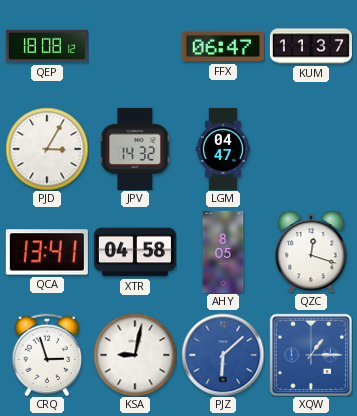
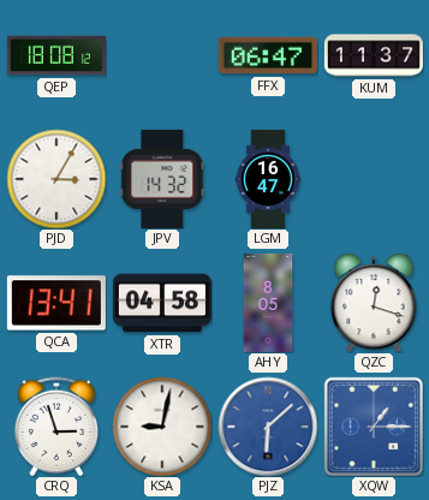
LGM: 04:47 -> 16:47 (268, 179)
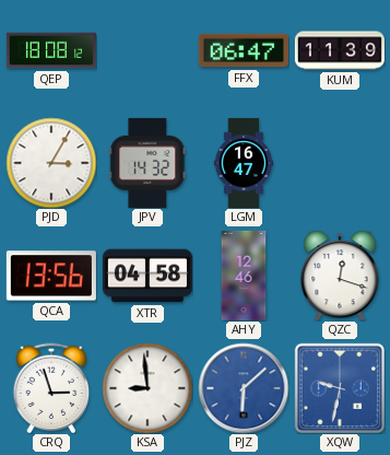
KUM: 11:37 -> 11:39 (340, 50)
QCA: 13:41 -> 13:56 (51, 276)
AHY: 8:05 -> 12:46 (244, 276)
KSA: 9:02 -> 8:59 (147, 388)
XQW: 1:15 -> 9:32 (339, 387)
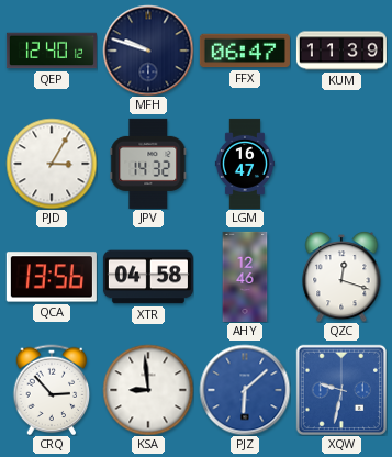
QEP: 18:08 -> 12:40 (52, 51)
MFH: none -> 9:48 (148, 51)
CRQ: 2:57 -> 2:53 (52, 390)
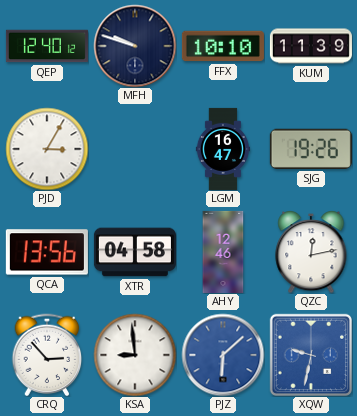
FFX: 06:47 -> 10:10 (223, 46)
JPV: 14:32 -> none (148, 164)
SJG: none -> 19:26 (311, 149)
QZC: 12:18 -> 12:13 (311, 252)
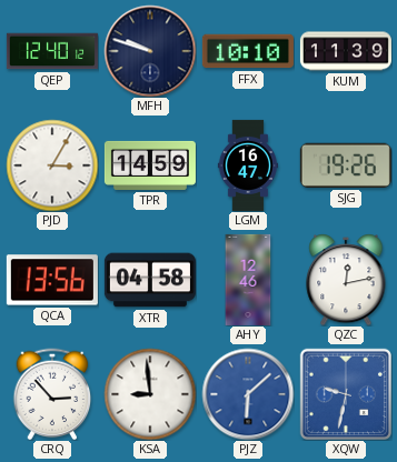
TPR: none -> 14:59 (150, 165)
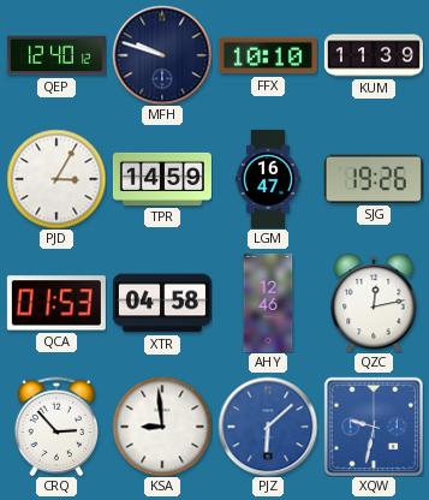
QCA: 13:56 -> 01:53 (56, 303)
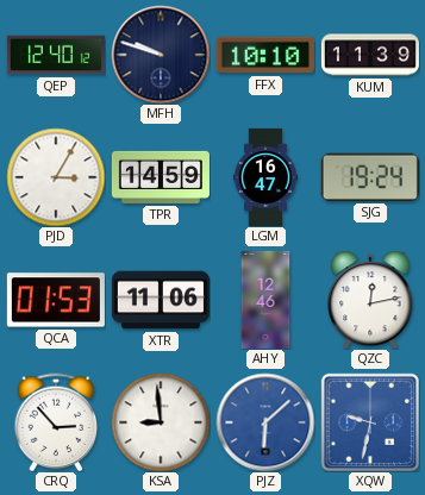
SJG: 19:26 -> 19:24 (370, 177)
XTR: 04:58 -> 11:06 (161, 300)
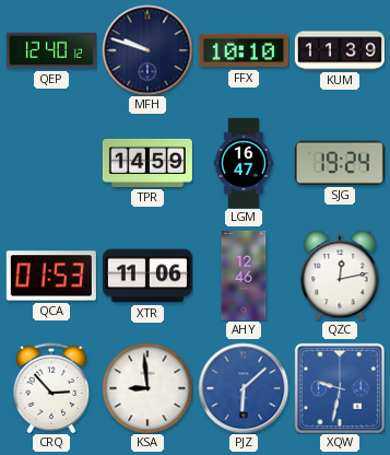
PJD: 3:05 -> none (56, 177)
